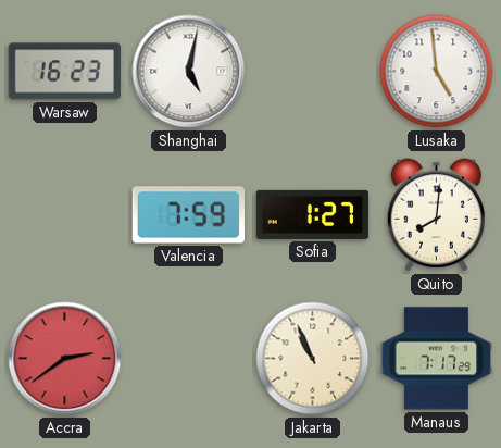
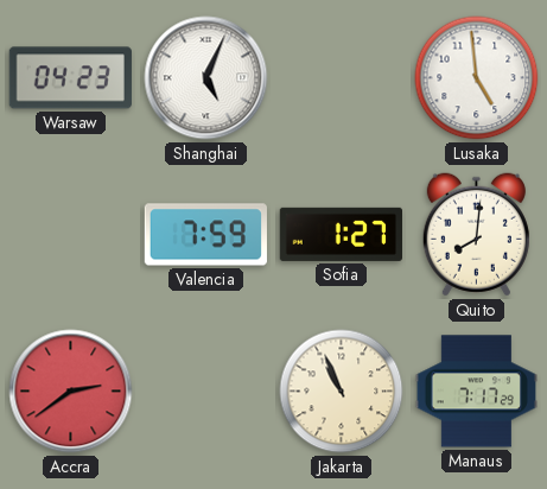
Warsaw: 16:23 -> 04:23 (70, 78)
Shanghai: 5:02 -> 5:04 (206, 78)
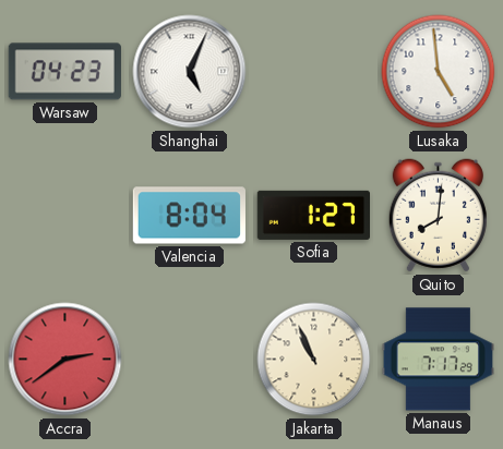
Valencia: 7:59 -> 8:04 (189, 216)
